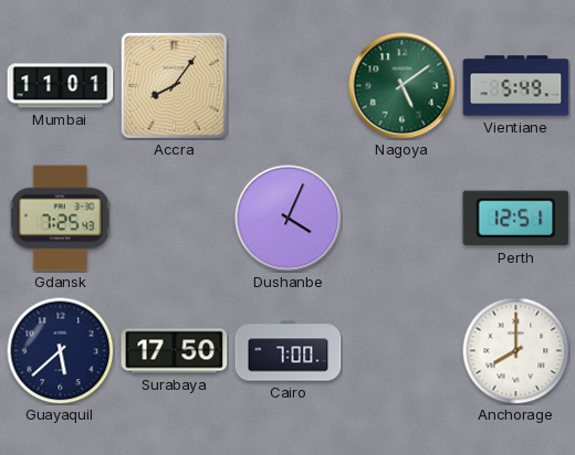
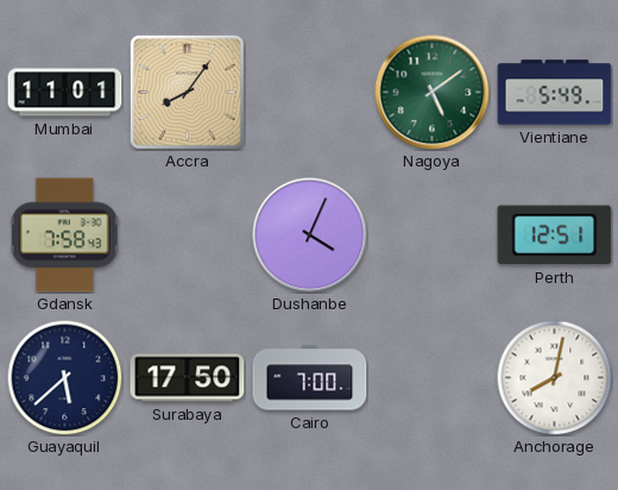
Gdansk: 7:25 -> 7:58 (65, 235)
Anchorage: 8:00 -> 8:02 (554, 377)
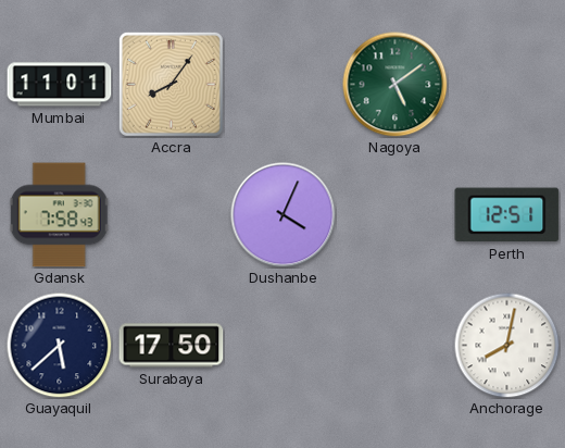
Vientiane: 5:49 -> none (555, 93)
Cairo: 7:00 -> none (310, 378)
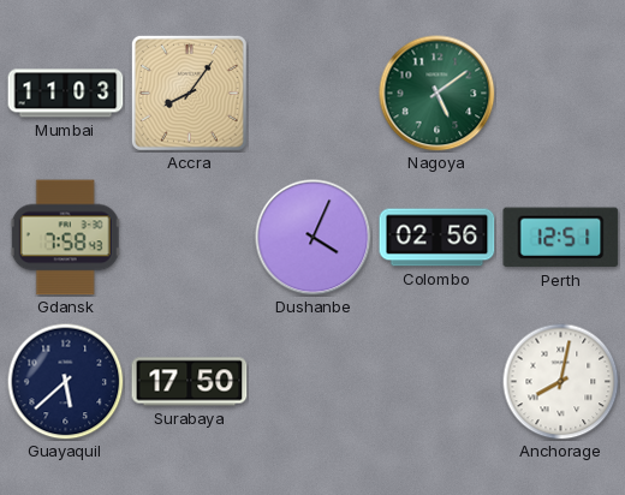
Mumbai: 11:01 -> 11:03 (66, 94)
Colombo: none -> 02:56 (437, 238)
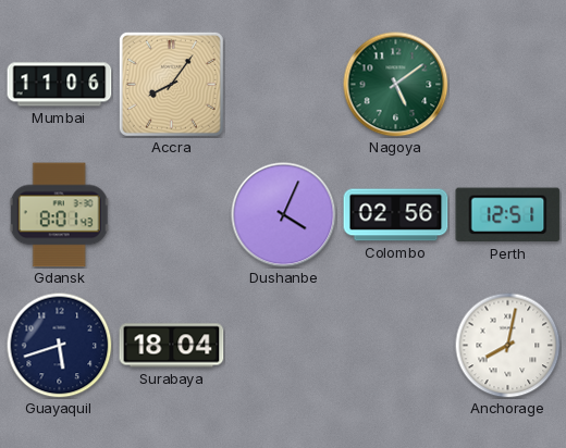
Mumbai: 11:03 -> 11:06 (60, 85)
Gdansk: 7:58 -> 8:01 (60, 215)
Guayaquil: 5:38 -> 5:42 (59, 345)
Surabaya: 17:50 -> 18:04 (172, 346)
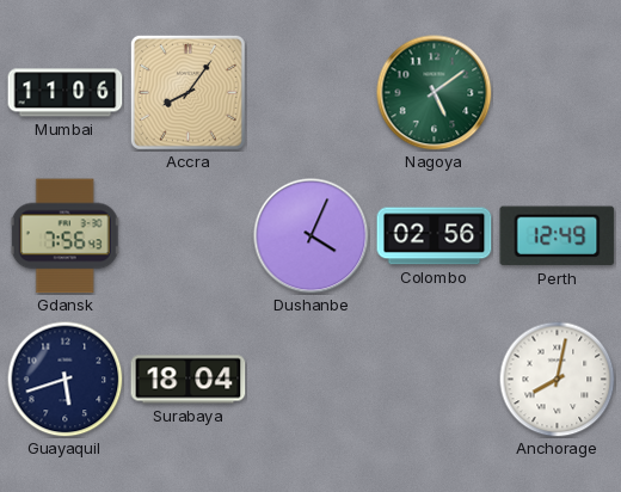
Gdansk: 8:01 -> 7:56 (66, 236)
Perth: 12:51 -> 12:49 (558, 236)
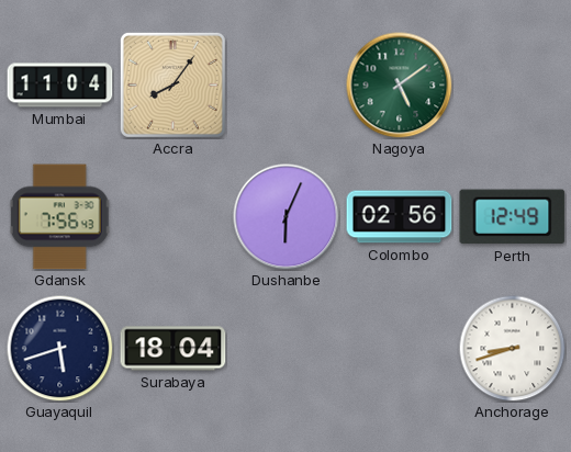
Mumbai: 11:06 -> 11:04 (60, 86)
Dushanbe: 4:04 -> 6:04 (287, 217)
Anchorage: 8:02 -> 8:42 (512, 348)
